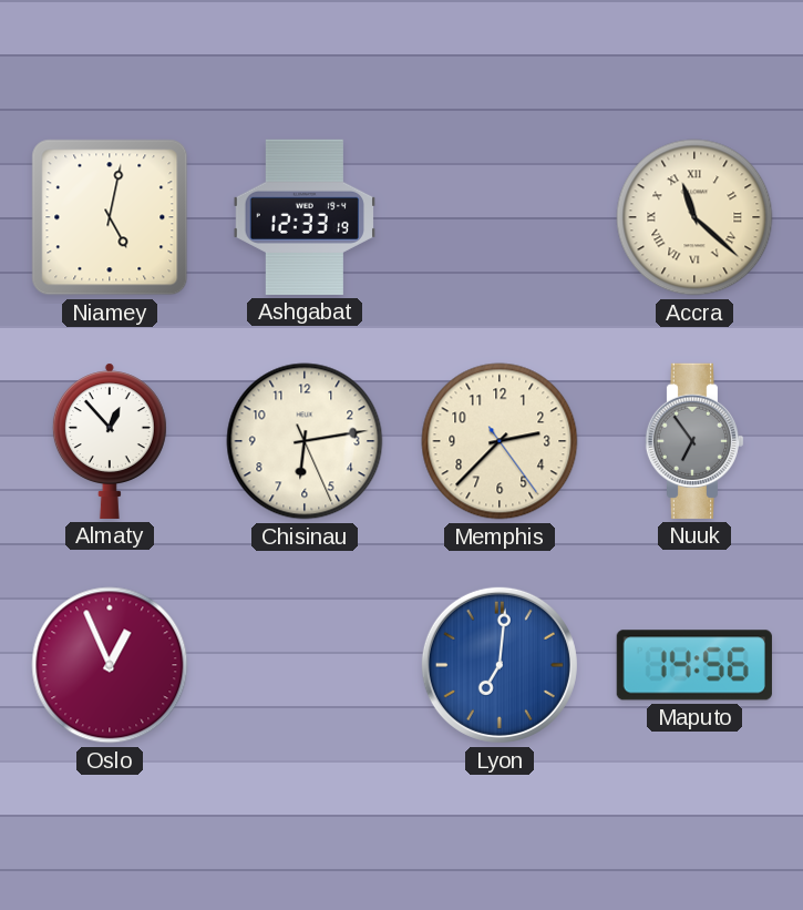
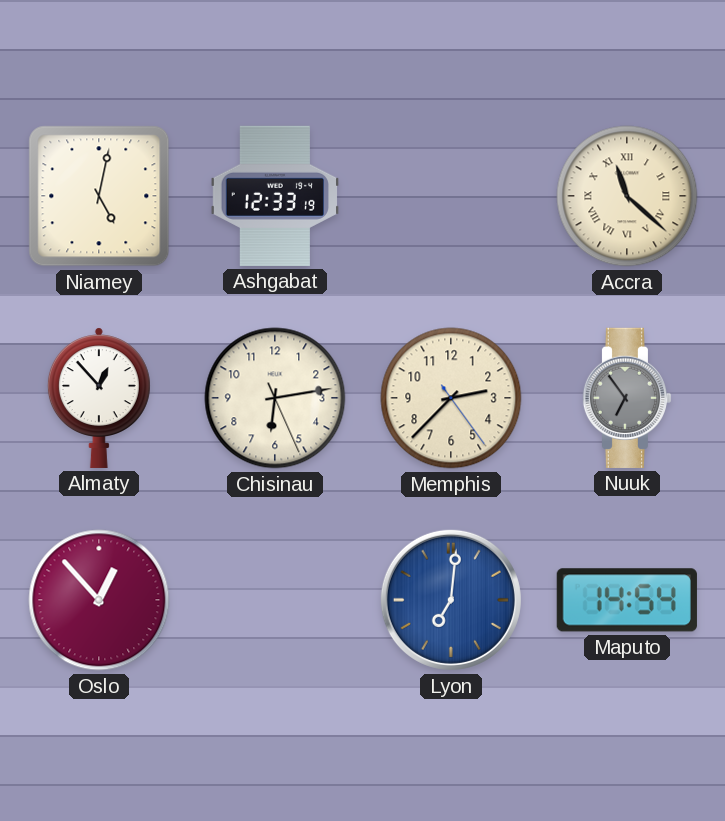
Oslo: 12:56 -> 12:53 (99, 600)
Maputo: 14:56 -> 14:54 (627, 600)
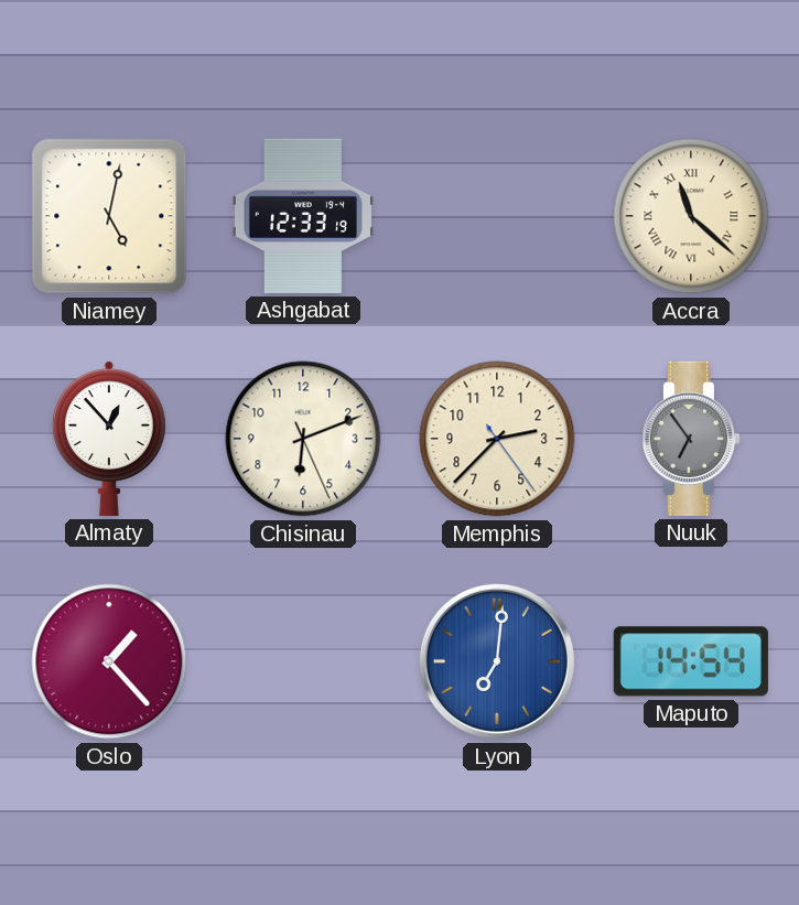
Chisinau: 6:13 -> 6:11 (303, 439)
Oslo: 12:53 -> 1:23 (109, 661)
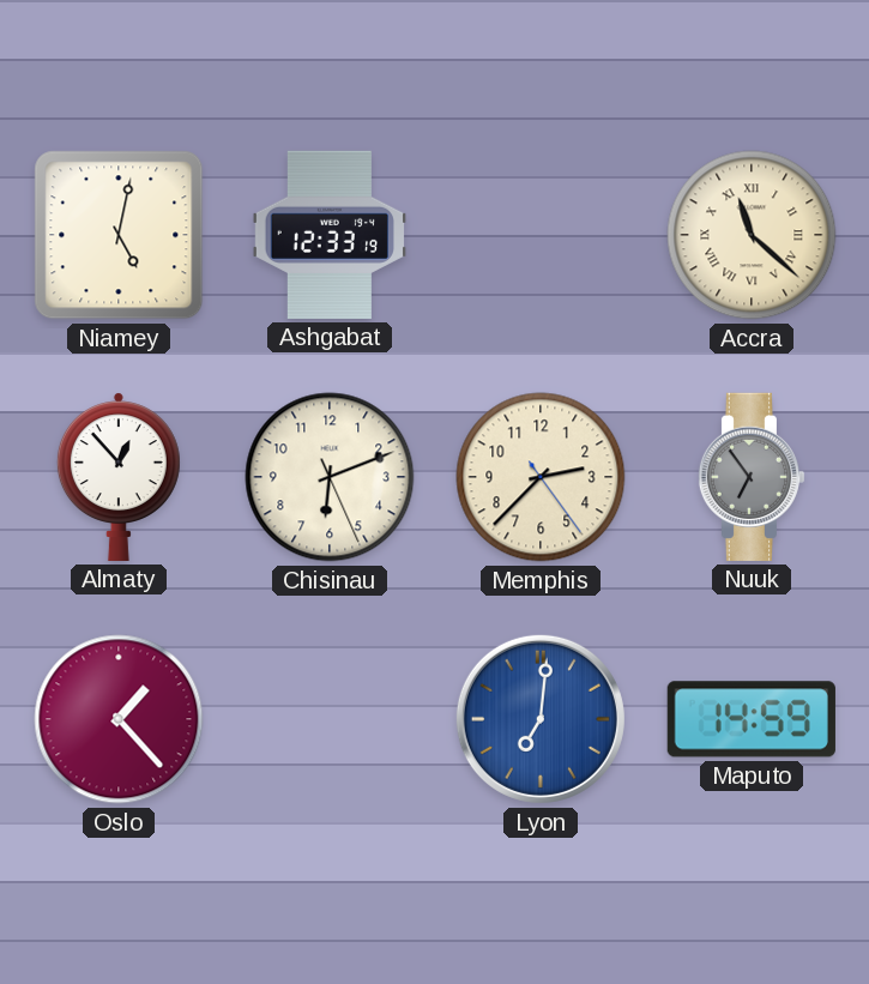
Maputo: 14:54 -> 14:59 (752, 719)
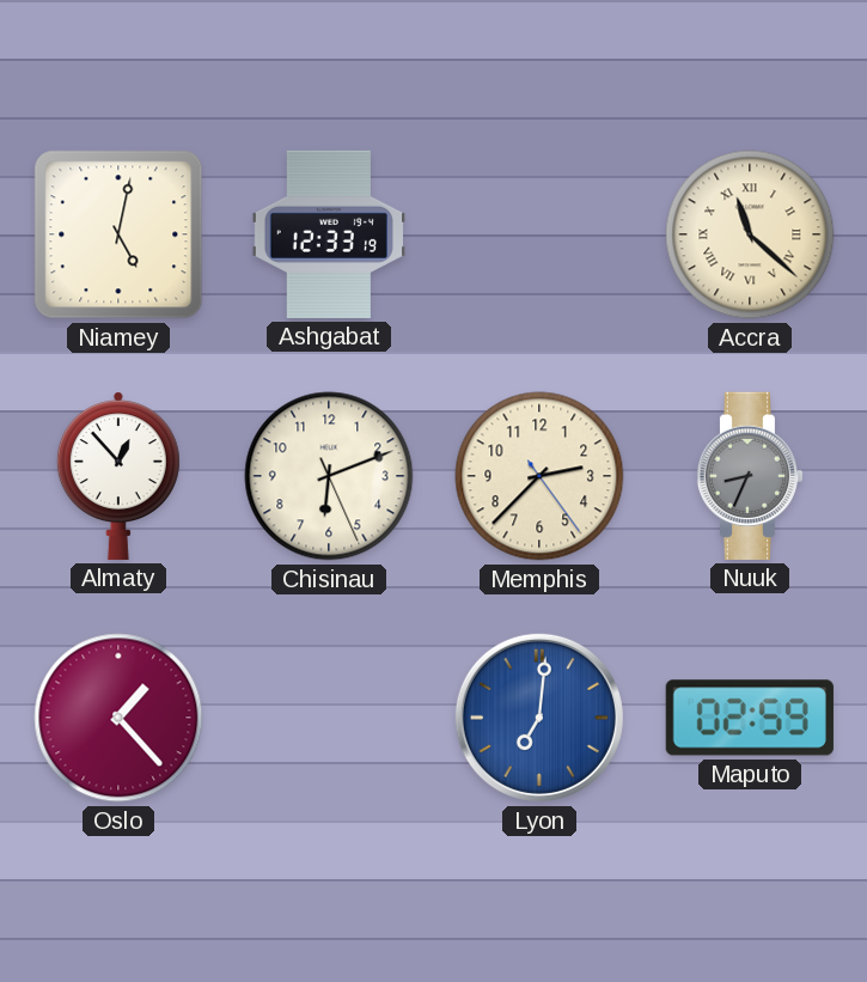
Nuuk: 6:54 -> 8:34 (750, 476)
Maputo: 14:59 -> 02:59 (750, 718)
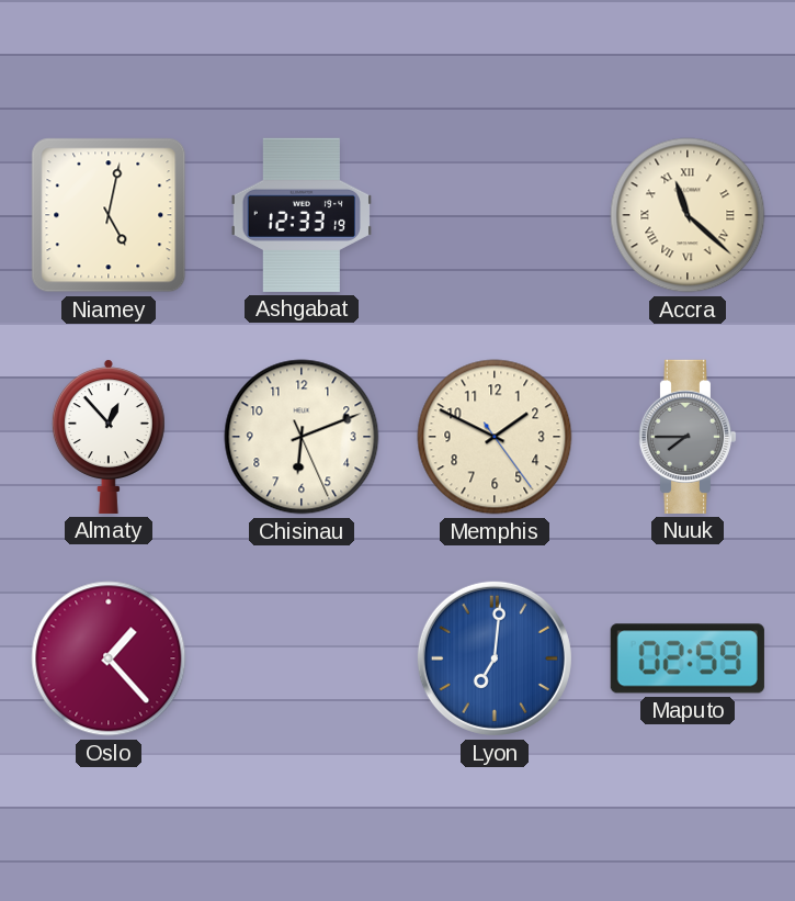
Memphis: 2:37 -> 1:49 (495, 437)
Nuuk: 8:34 -> 7:45 (688, 437)
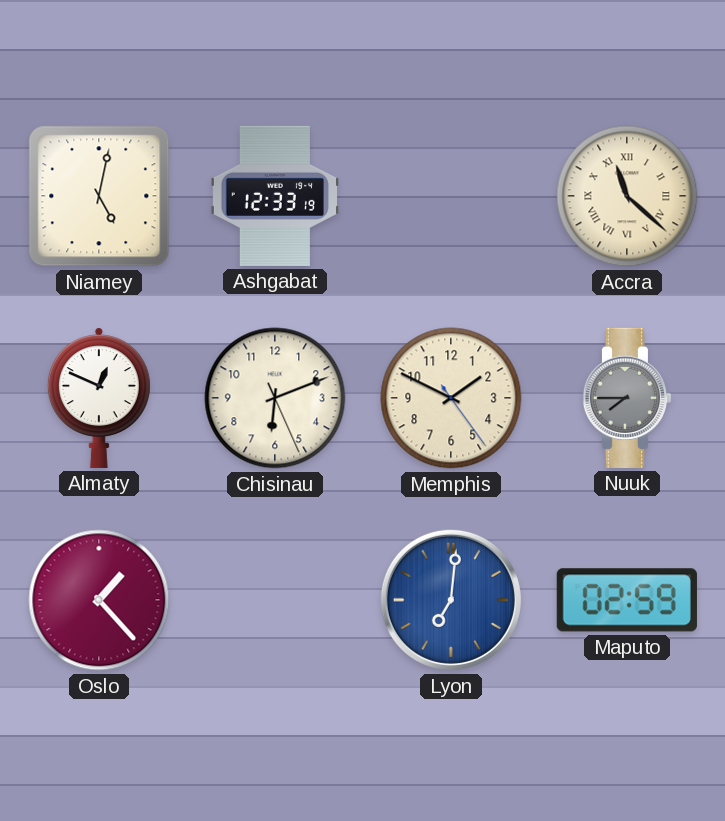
Almaty: 12:53 -> 12:49 (99, 398)
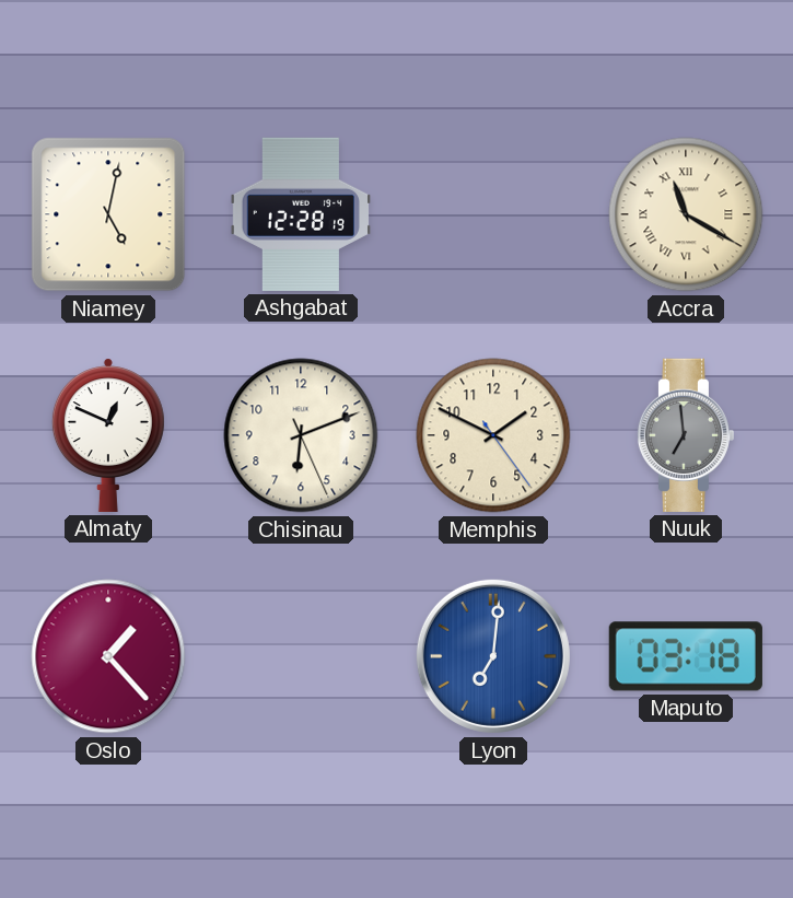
Ashgabat: 12:33 -> 12:28 (300, 214)
Accra: 11:22 -> 11:20 (686, 214)
Nuuk: 7:45 -> 6:59 (686, 435)
Maputo: 02:59 -> 03:18 (686, 656)
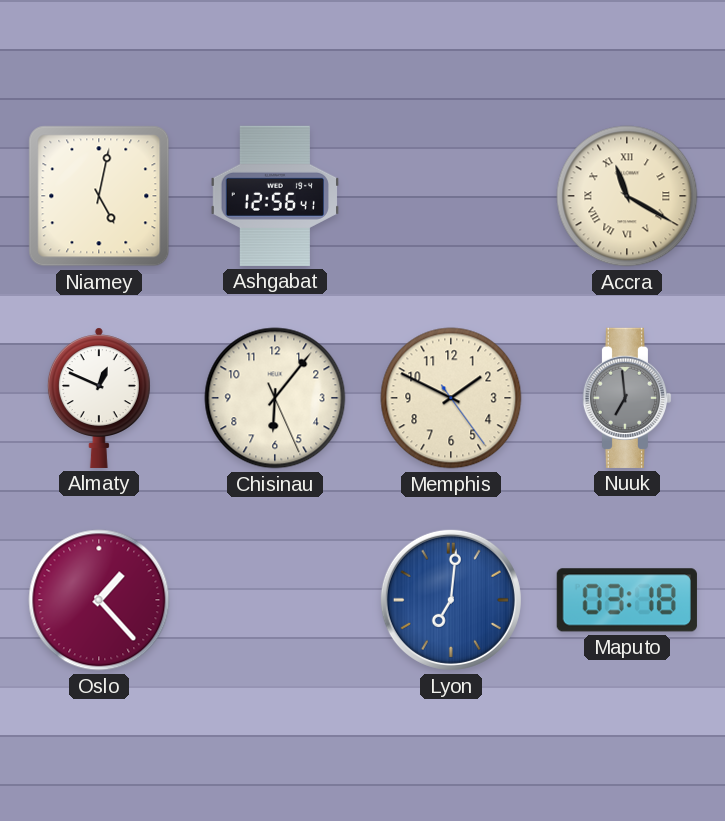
Ashgabat: 12:28 -> 12:56 (274, 196)
Chisinau: 6:11 -> 6:06 (275, 398)
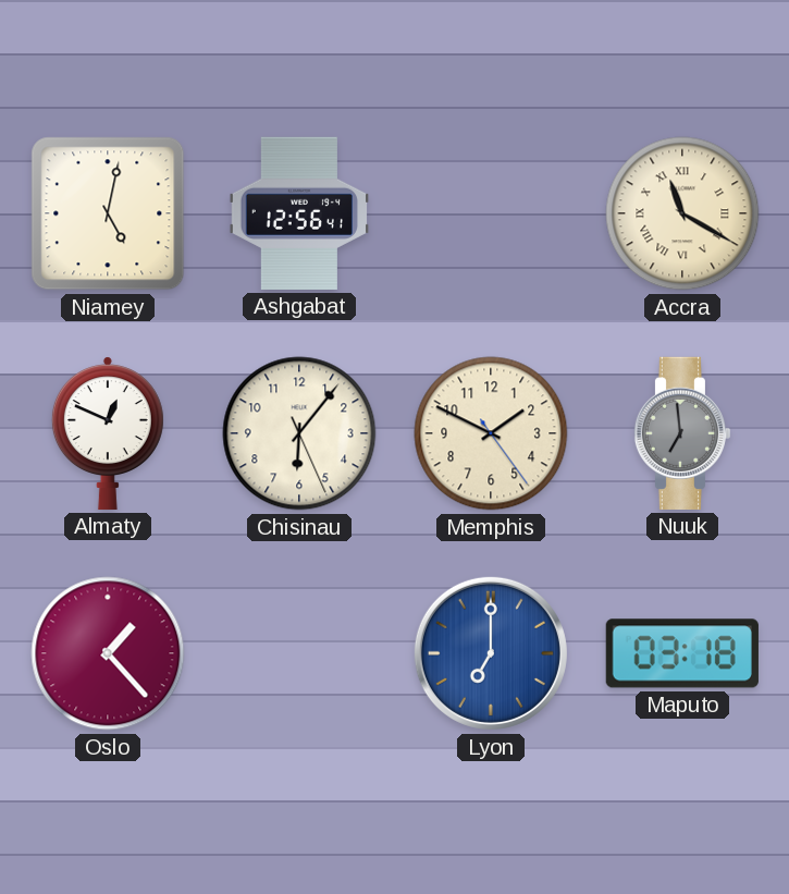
Lyon: 7:01 -> 7:00 (491, 653)
